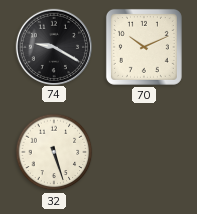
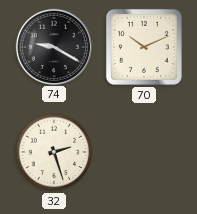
32: 5:27 -> 2:27 (54, 152)
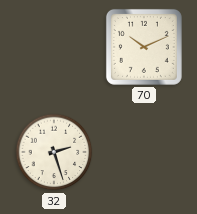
74: 9:20 -> none (53, 46)
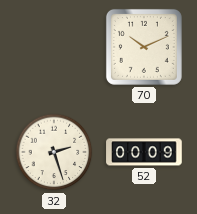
52: none -> 00:09 (144, 152)
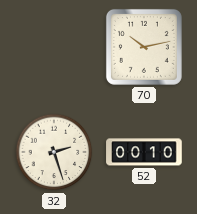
70: 10:11 -> 10:13 (144, 47)
52: 00:09 -> 00:10 (144, 152)
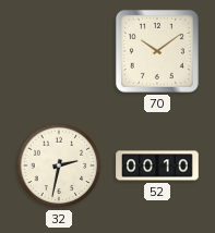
70: 10:13 -> 10:09 (157, 51)
32: 2:27 -> 2:32 (59, 165)
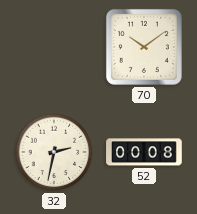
52: 00:10 -> 00:08 (144, 152)
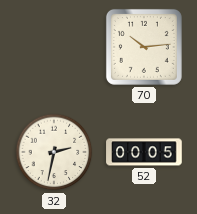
70: 10:09 -> 10:14 (144, 47)
52: 00:08 -> 00:05 (144, 152)
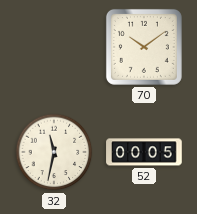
70: 10:14 -> 10:09 (144, 47)
32: 2:32 -> 11:32 (54, 152)
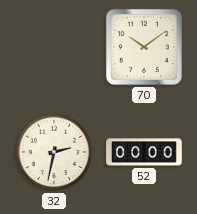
32: 11:32 -> 2:32 (54, 152)
52: 00:05 -> 00:00 (144, 152)
